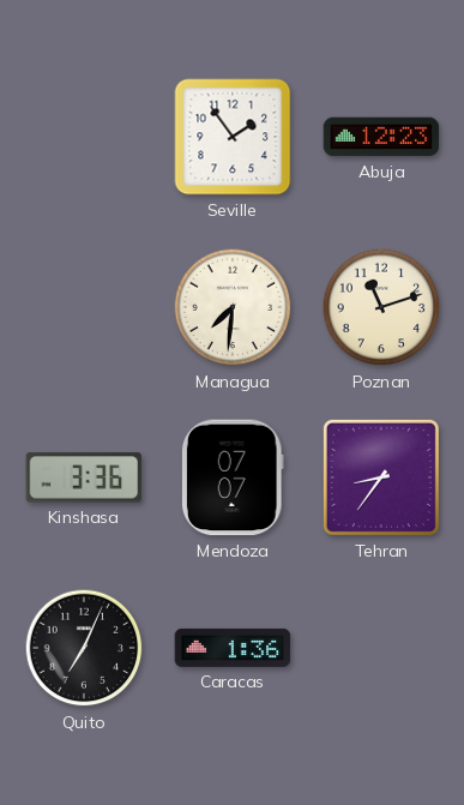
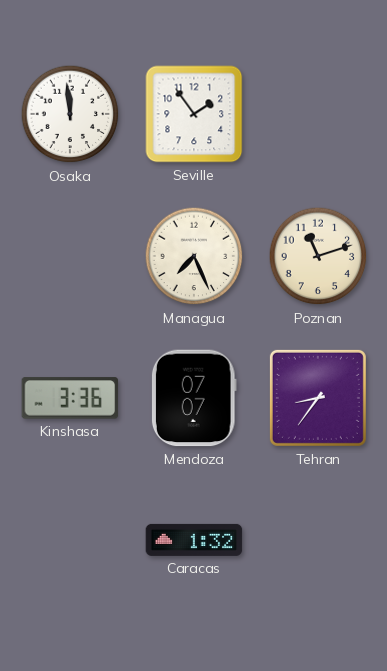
Osaka: none -> 11:59 (70, 114)
Abuja: 12:23 -> none (381, 137)
Managua: 7:31 -> 7:26 (194, 256)
Quito: 7:04 -> none (84, 648)
Caracas: 1:36 -> 1:32 (194, 540)
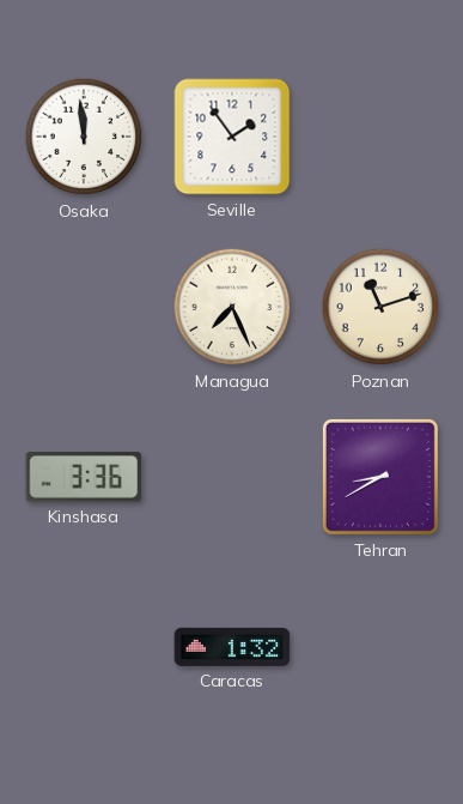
Mendoza: 07:07 -> none (194, 398)
Tehran: 8:36 -> 8:40 (380, 477)
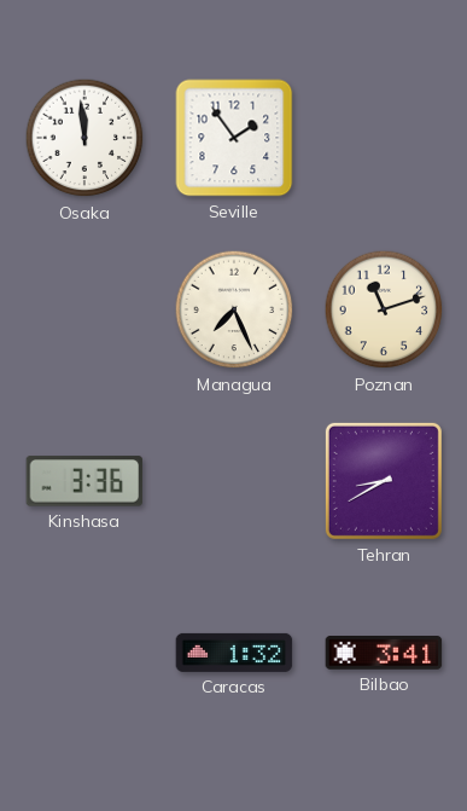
Bilbao: none -> 3:41 (384, 654)
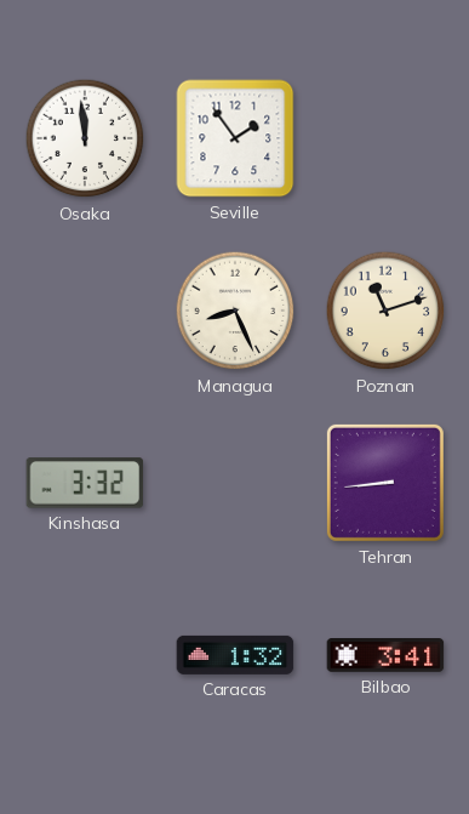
Managua: 7:26 -> 8:26 (235, 311)
Kinshasa: 3:36 -> 3:32 (85, 483)
Tehran: 8:40 -> 8:44 (385, 483)
